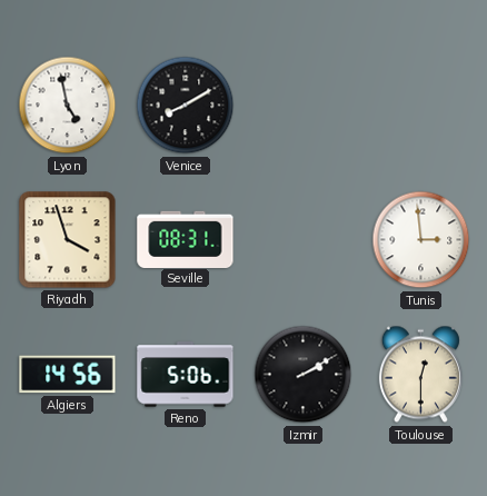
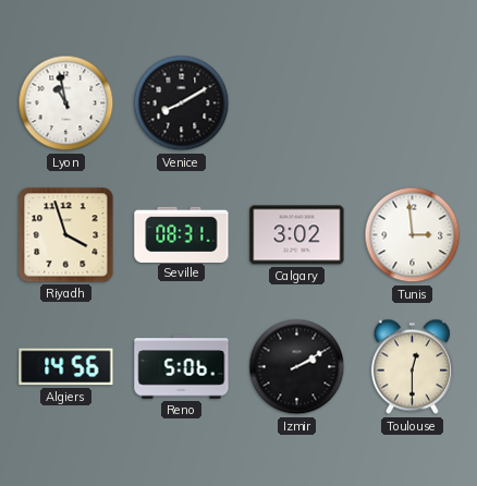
Lyon: 4:58 -> 10:58 (66, 104)
Calgary: none -> 3:02 (297, 235)
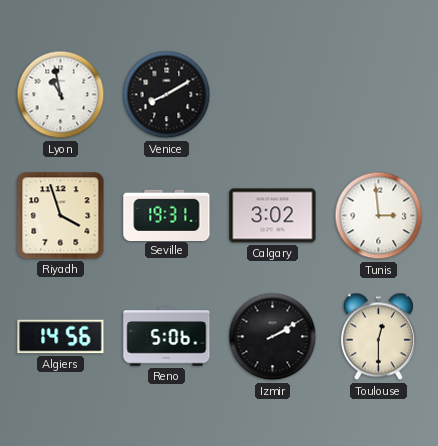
Seville: 08:31 -> 19:31 (167, 215)
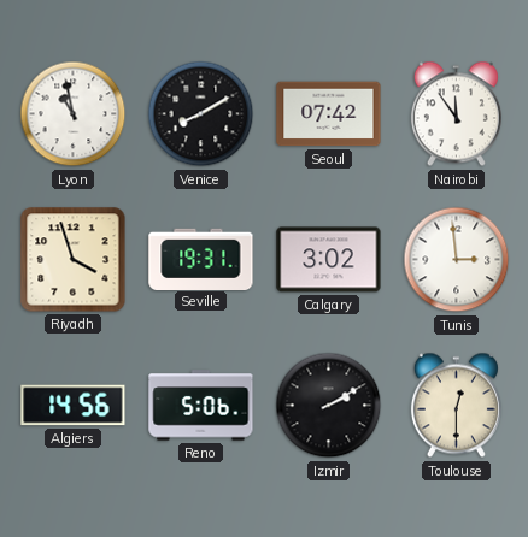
Seoul: none -> 07:42 (329, 114)
Nairobi: none -> 11:54 (456, 114)
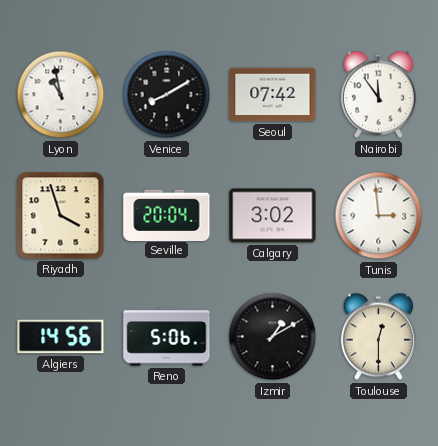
Seville: 19:31 -> 20:04 (167, 215)
Izmir: 2:10 -> 1:10 (273, 337)
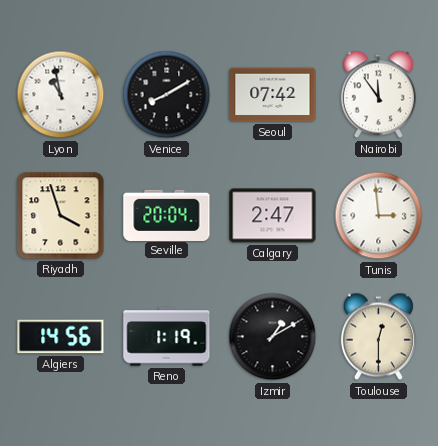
Calgary: 3:02 -> 2:47 (273, 216)
Reno: 5:06 -> 1:19 (167, 337)
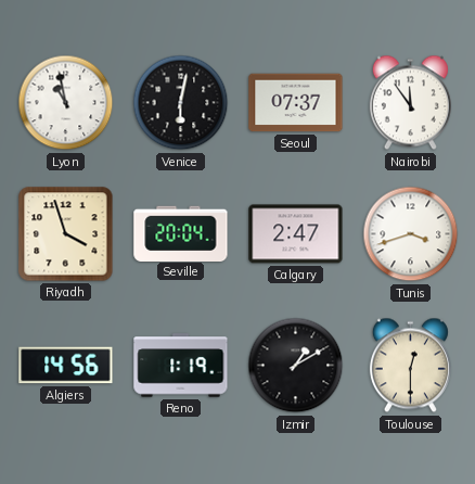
Venice: 8:10 -> 6:02 (181, 103)
Seoul: 07:42 -> 07:37 (296, 103)
Tunis: 2:59 -> 3:42 (411, 234)
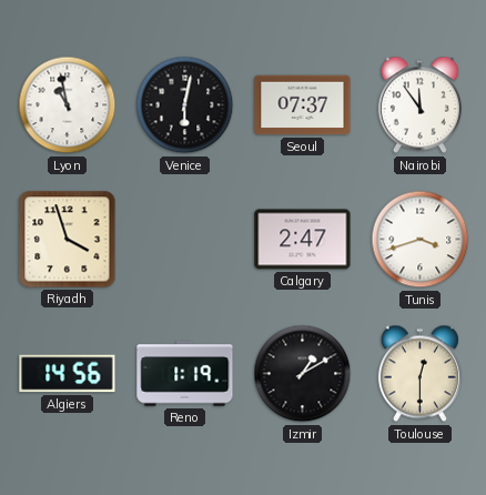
Seville: 20:04 -> none (181, 233)
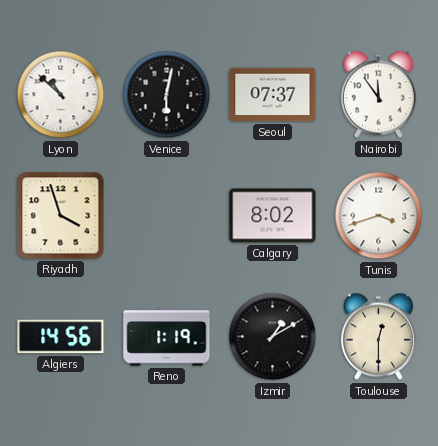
Lyon: 10:58 -> 10:52 (61, 95)
Calgary: 2:47 -> 8:02 (273, 216)
